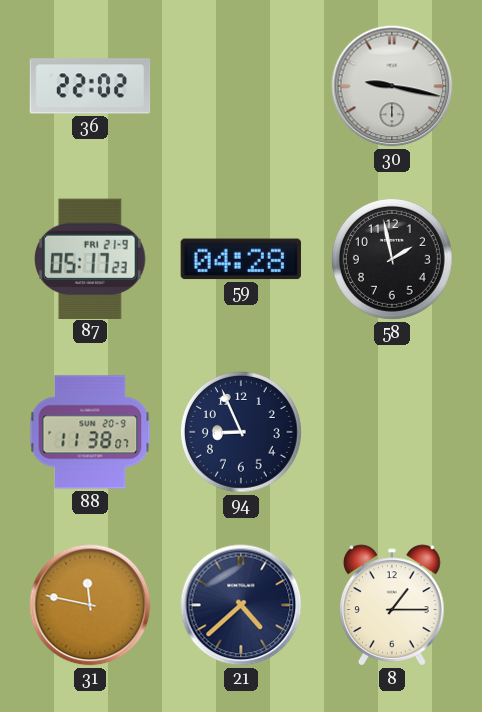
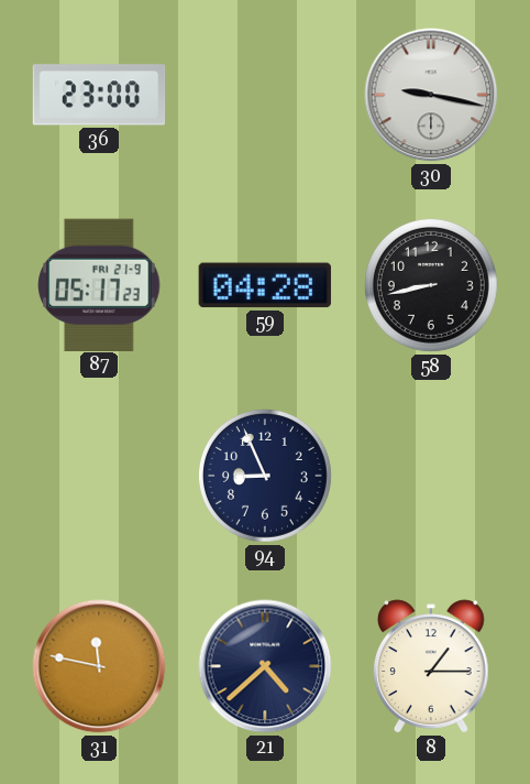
36: 22:02 -> 23:00 (99, 95)
58: 1:58 -> 8:43 (431, 285)
88: 11:38 -> none (90, 432)
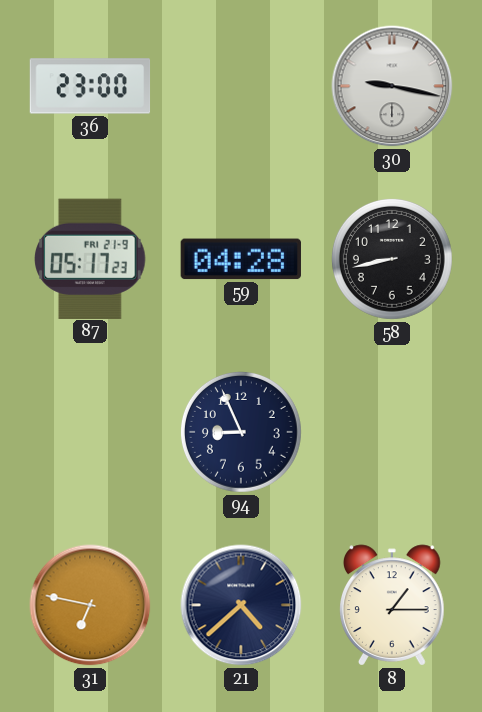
31: 11:47 -> 6:47 (90, 605)
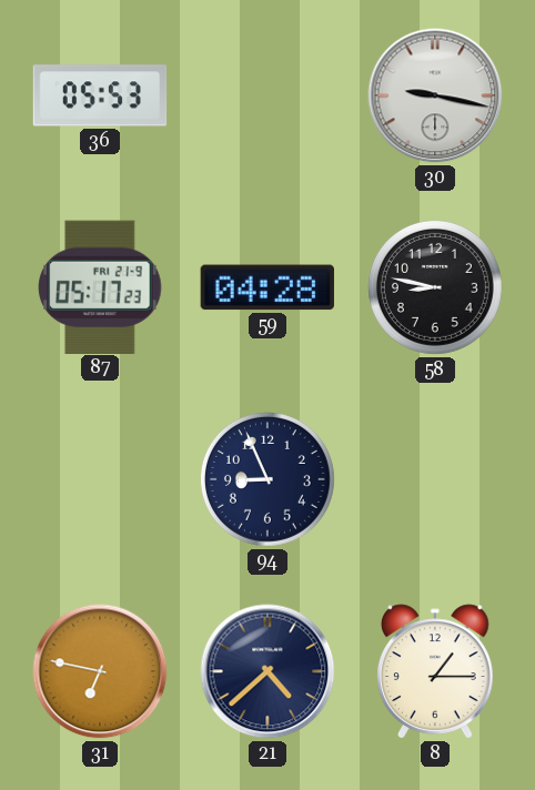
36: 23:00 -> 05:53 (100, 95)
58: 8:43 -> 8:47 (435, 287)
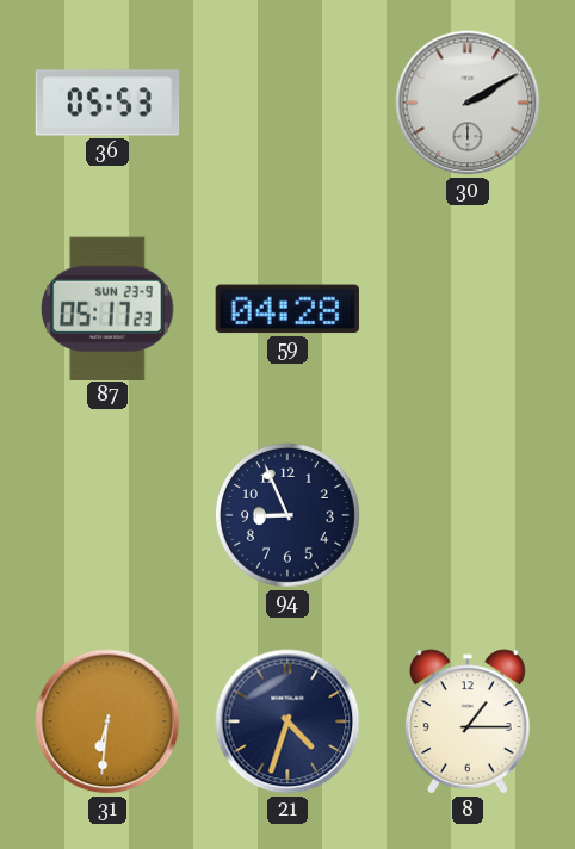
30: 9:17 -> 2:10 (468, 103)
87 date: FRI 21-9 -> SUN 23-9 (109, 308)
58: 8:47 -> none (435, 287)
31: 6:47 -> 6:31 (107, 721)
21: 4:38 -> 4:33 (287, 721)
